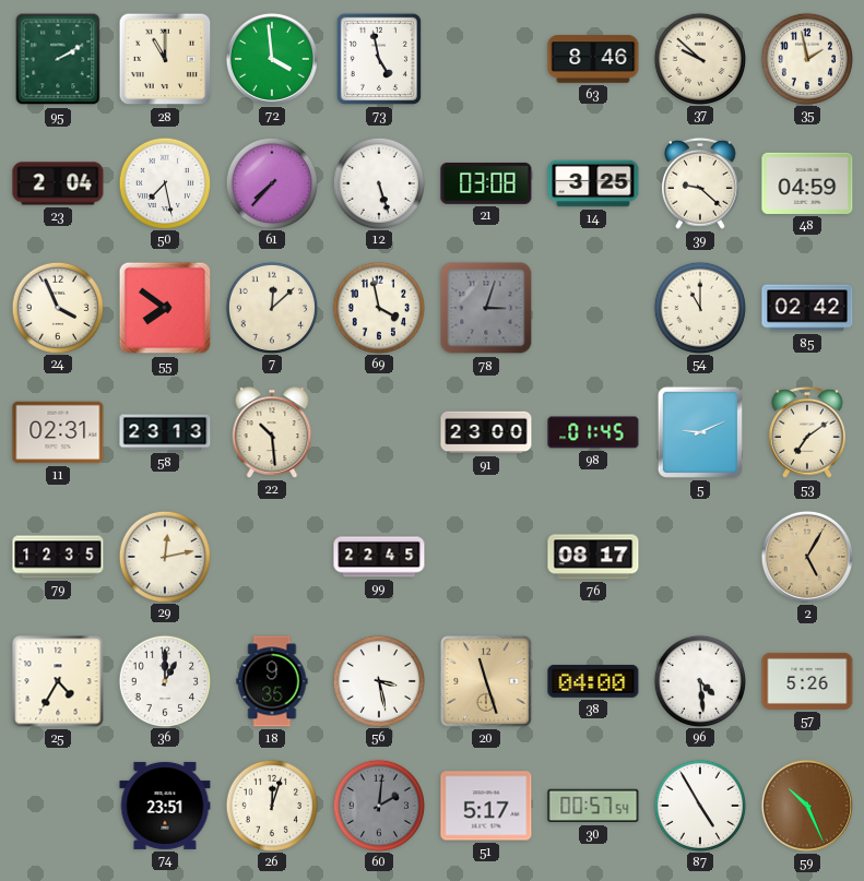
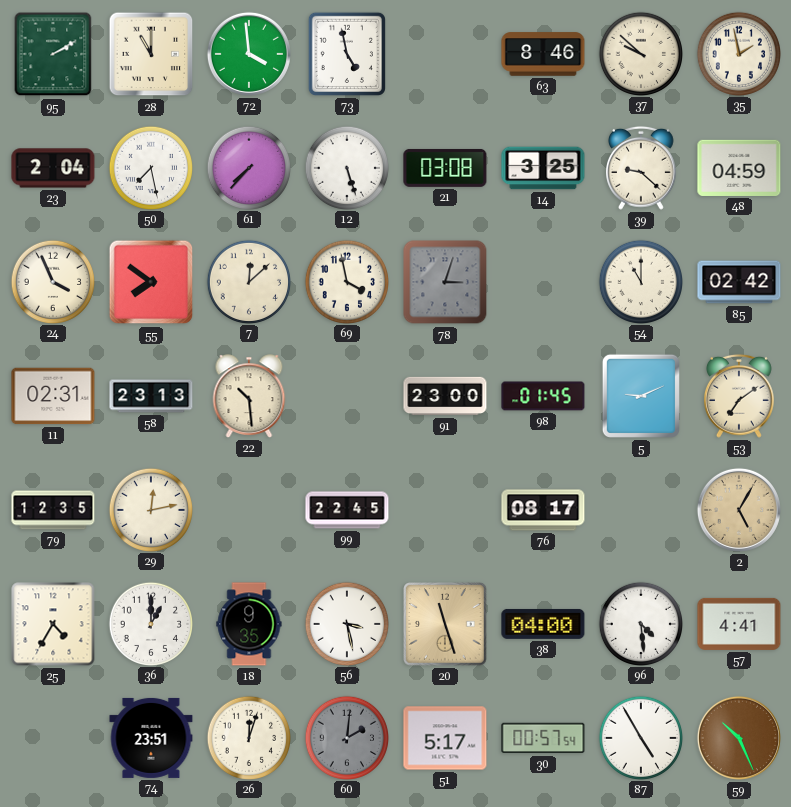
57: 5:26 -> 4:41 (739, 624)
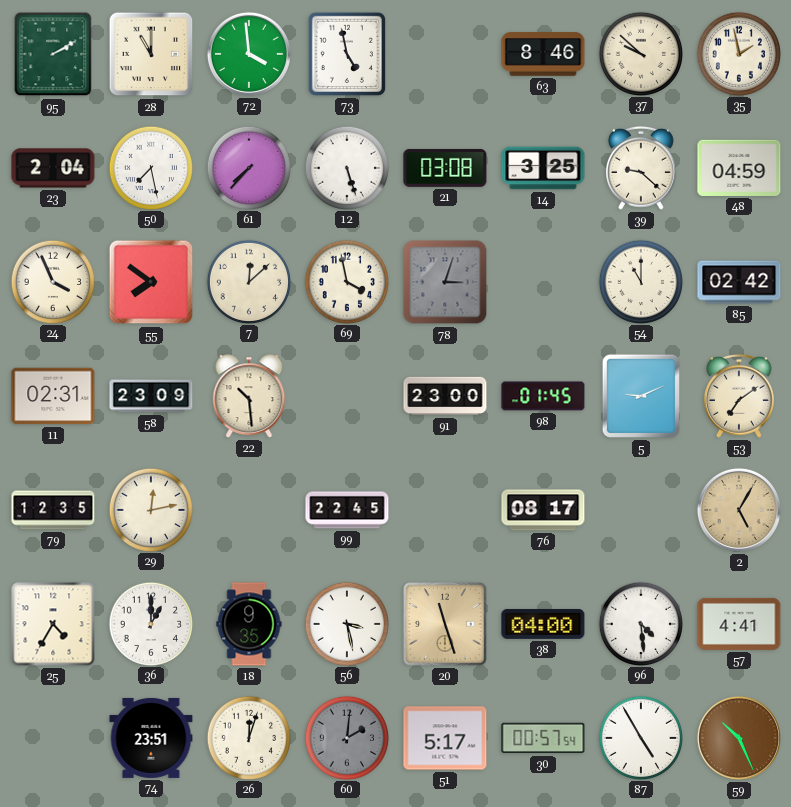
58: 23:13 -> 23:09 (151, 396)
